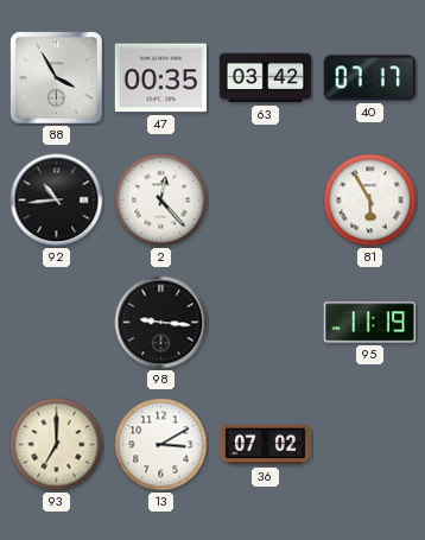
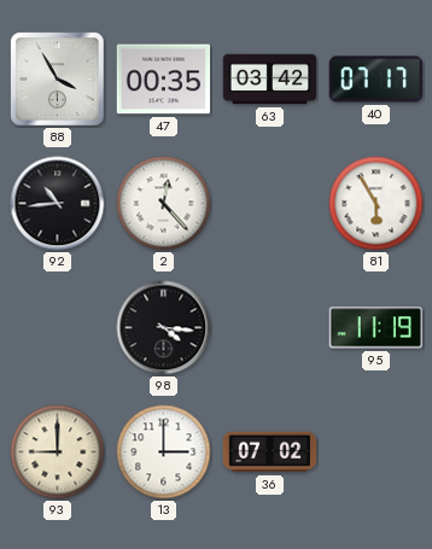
98: 9:16 -> 4:16 (164, 328)
93: 7:00 -> 9:00 (58, 452)
13: 3:10 -> 3:00 (164, 452)
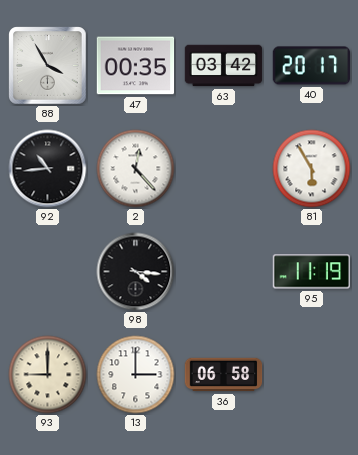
40: 07:17 -> 20:17 (312, 66)
36: 07:02 -> 06:58 (224, 375)
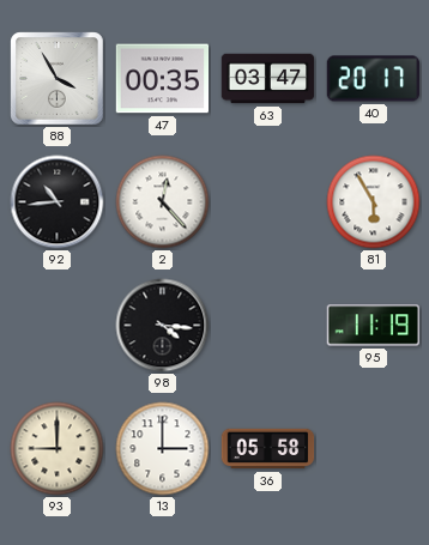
63: 03:42 -> 03:47 (268, 79)
36: 06:58 -> 05:58 (268, 449)
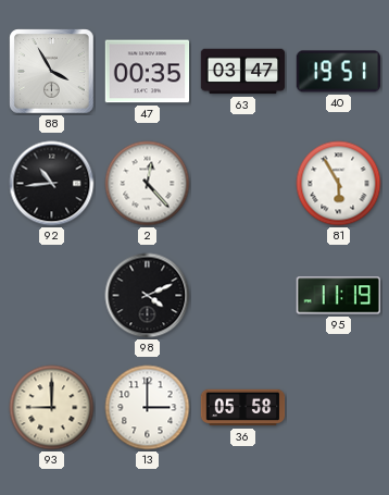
40: 20:17 -> 19:51 (339, 72)
98: 4:16 -> 4:11 (148, 296)
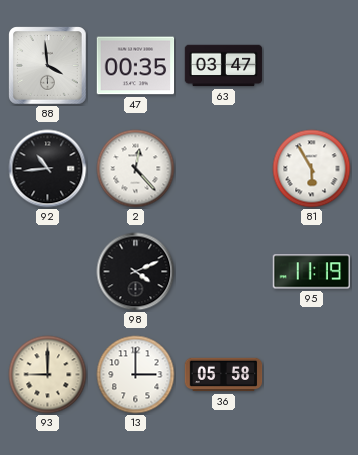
88: 3:55 -> 3:59 (48, 66)
40: 19:51 -> none (339, 72)
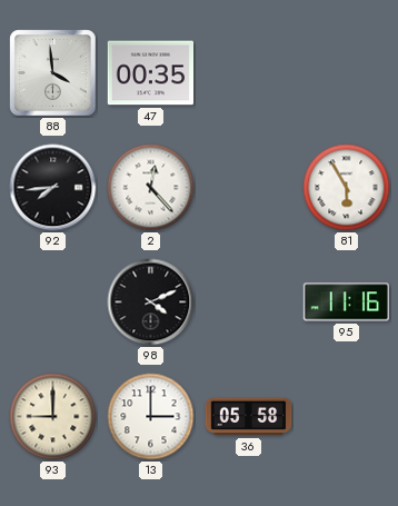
63: 03:47 -> none (224, 66)
92: 10:44 -> 7:44 (53, 188)
95: 11:19 -> 11:16 (346, 302)
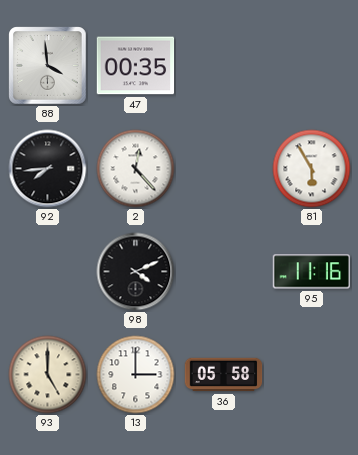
93: 9:00 -> 5:00 (48, 375)
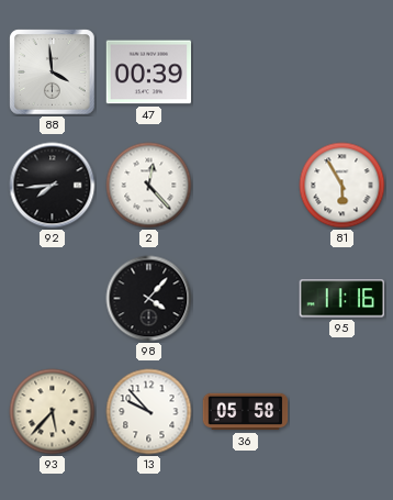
47: 00:35 -> 00:39 (149, 73)
98: 4:11 -> 4:07 (149, 299)
93: 5:00 -> 5:37 (53, 412)
13: 3:00 -> 9:53 (149, 412)
